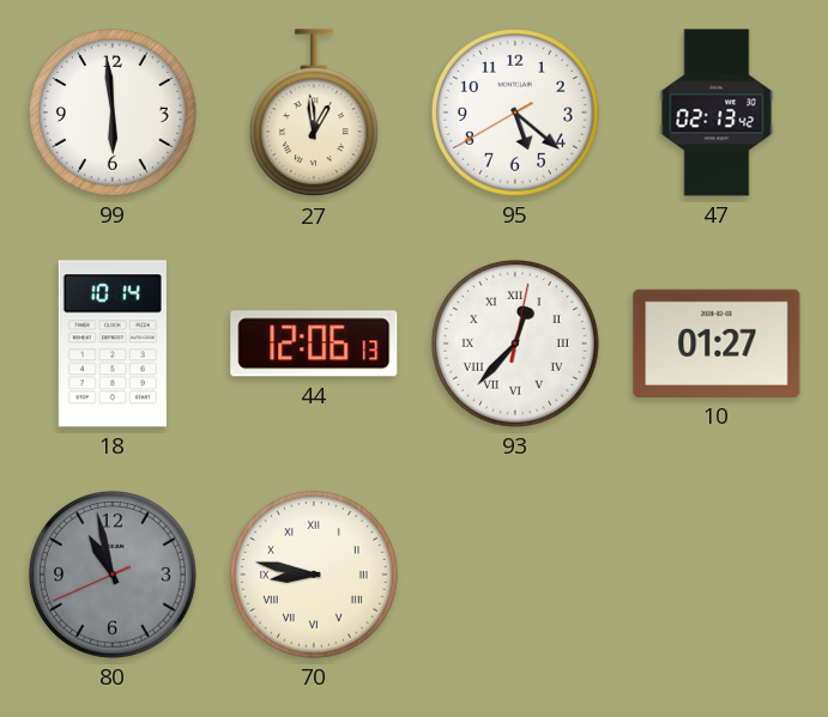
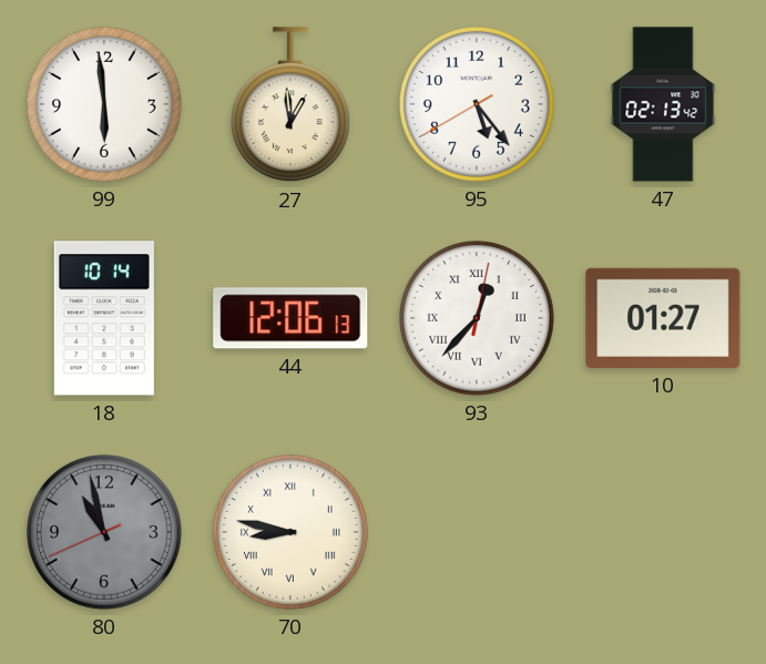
95: 5:21 -> 5:23 (477, 104)
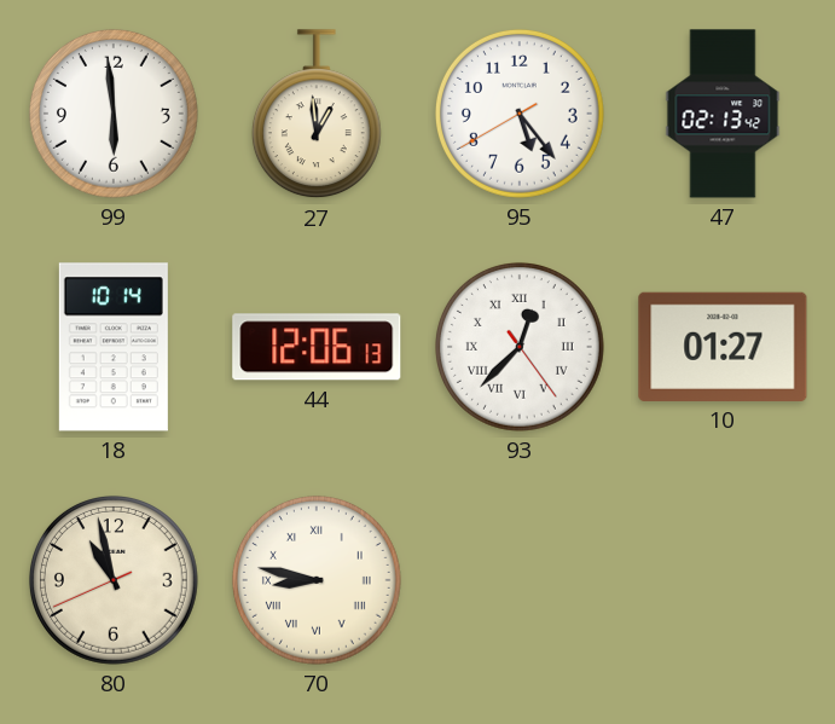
93: 12:37:02 -> 12:37:24 (520, 347)
80 dial: grey -> cream (114, 580)
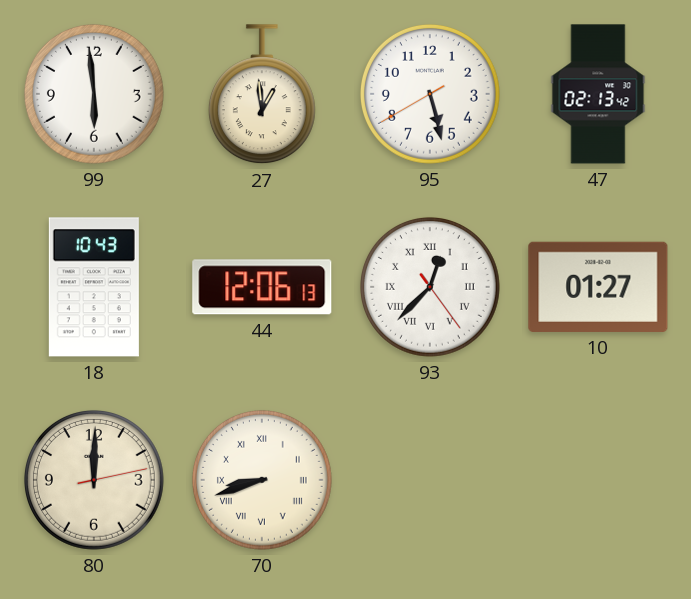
95: 5:23 -> 5:27 (430, 94)
18: 10:14 -> 10:43 (94, 287)
80: 10:57 -> 12:00 (94, 480)
70: 8:47 -> 8:42 (262, 480)
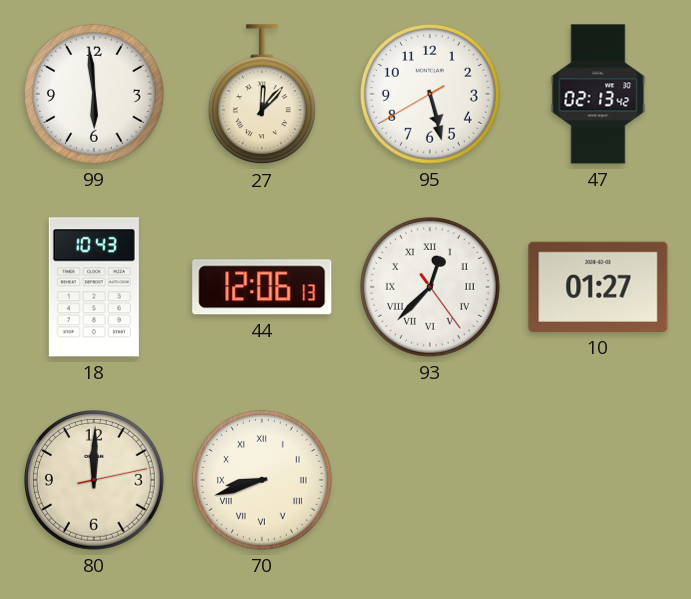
27: 12:59 -> 12:07 (262, 95)
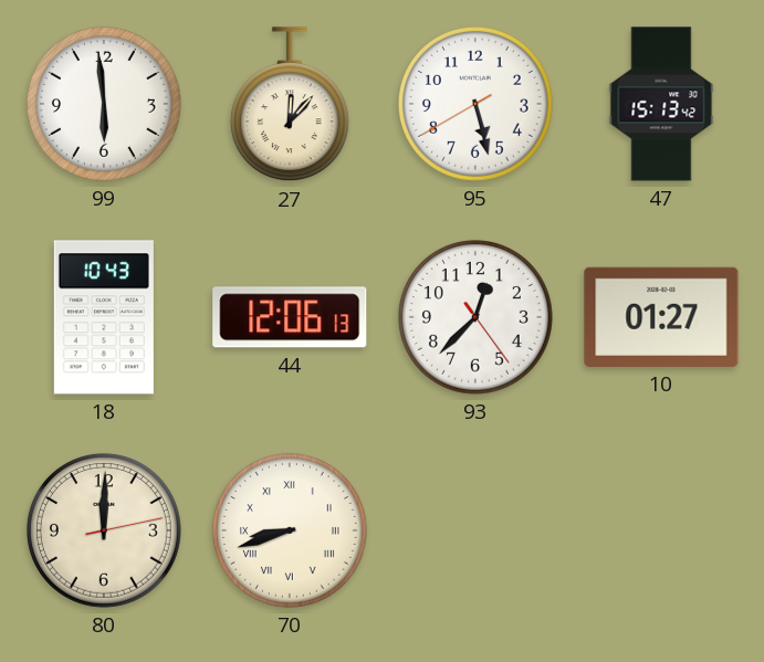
47: 02:13 -> 15:13 (661, 104)
93 numerals: Roman -> Arabic (475, 317)
